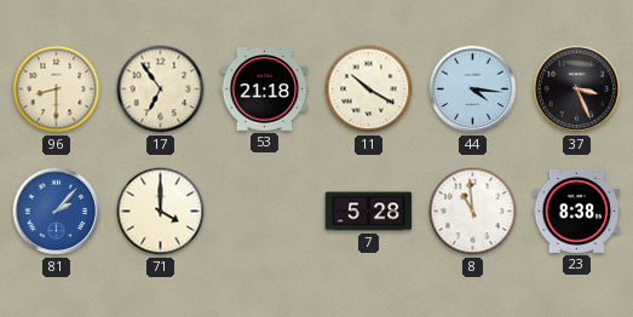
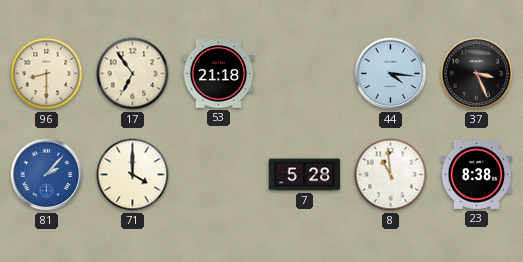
11: 10:20 -> none (369, 90)
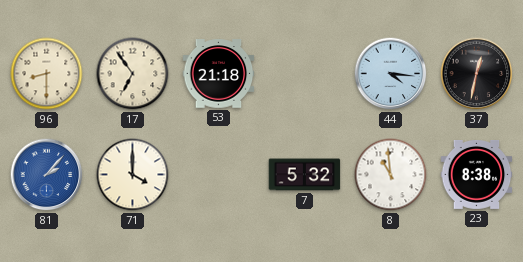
37: 3:26 -> 12:32 (477, 74)
7: 5:28 -> 5:32 (305, 175)
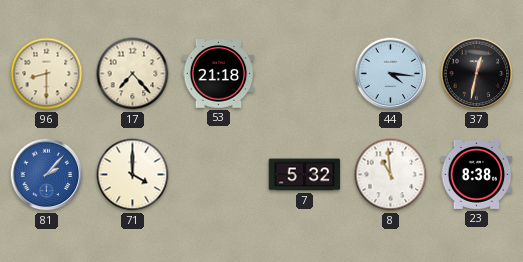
17: 6:54 -> 7:23 (133, 74)
